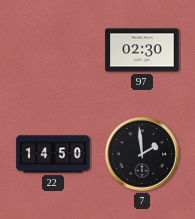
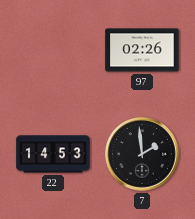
97: 02:30 -> 02:26 (142, 50)
22: 14:50 -> 14:53 (53, 154)
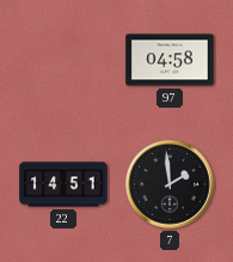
97: 02:26 -> 04:58 (170, 60)
22: 14:53 -> 14:51 (63, 184)
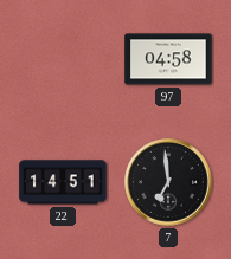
7: 1:59 -> 6:59 (168, 182)
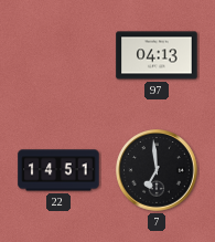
97: 04:58 -> 04:13 (157, 55)
